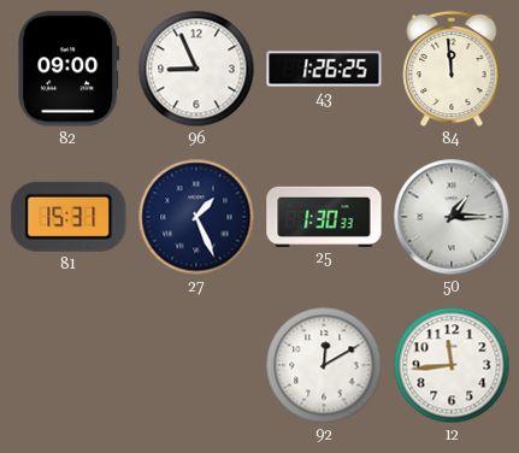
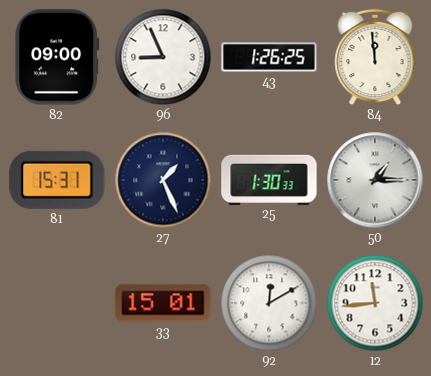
33: none -> 15:01 (163, 303)
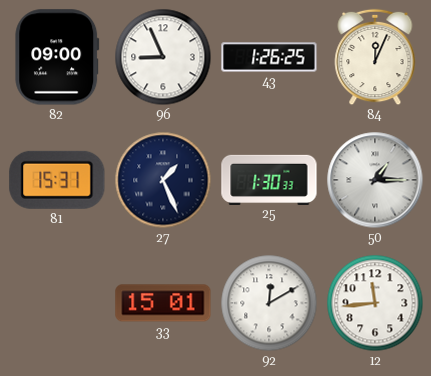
84: 11:59 -> 12:04 (375, 57)
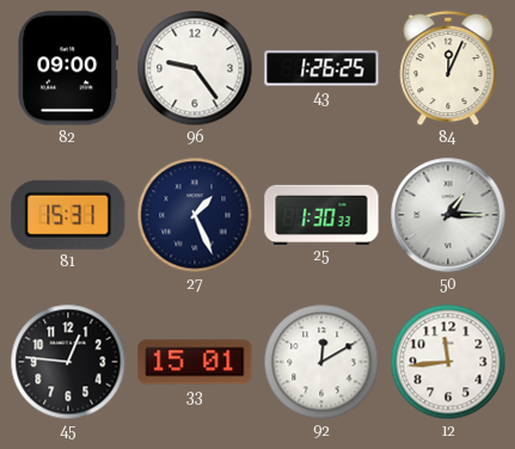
96: 8:56 -> 9:24 (195, 68)
45: none -> 12:46 (68, 362)
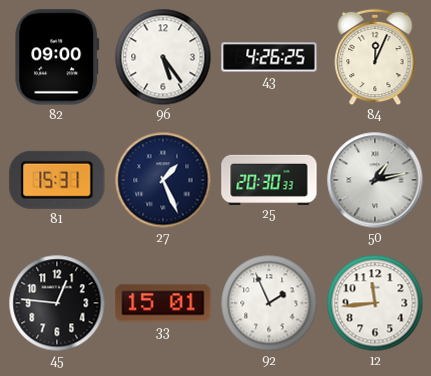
96: 9:24 -> 5:24 (163, 57)
43: 1:26 -> 4:26 (269, 57)
25: 1:30 -> 20:30 (269, 179)
50: 1:15 -> 1:13 (375, 180)
92: 12:10 -> 1:56 (269, 303)
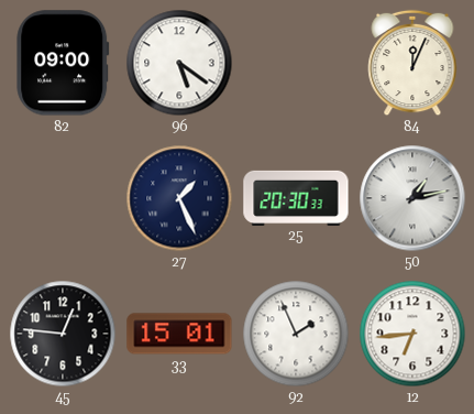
96: 5:24 -> 5:21 (179, 63)
43: 4:26 -> none (269, 57)
81: 15:31 -> none (57, 180)
12: 11:44 -> 6:44 (412, 334)
